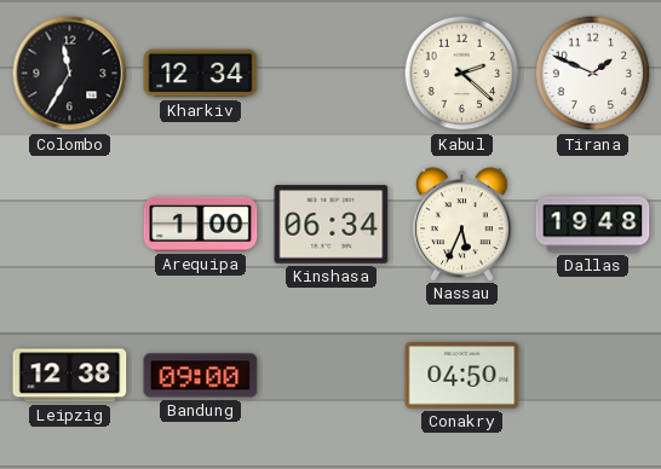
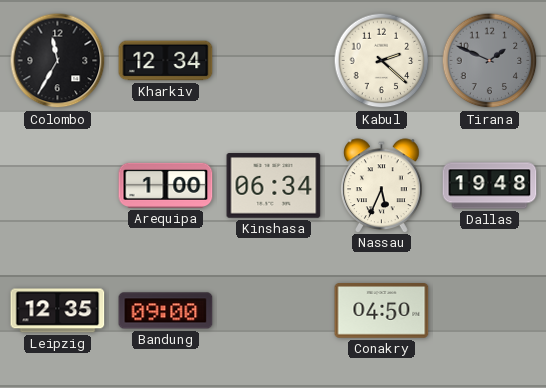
Tirana dial: white -> grey (490, 61)
Leipzig: 12:38 -> 12:35 (58, 311)
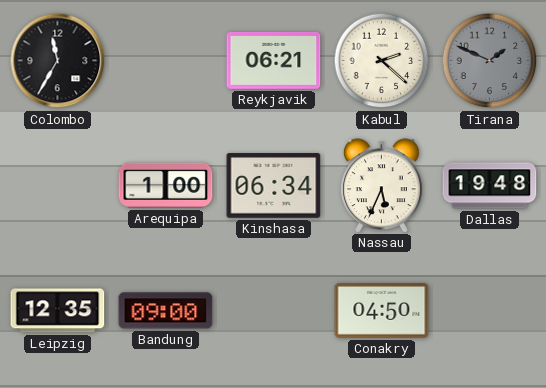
Kharkiv: 12:34 -> none (166, 61)
Reykjavik: none -> 06:21 (274, 60)
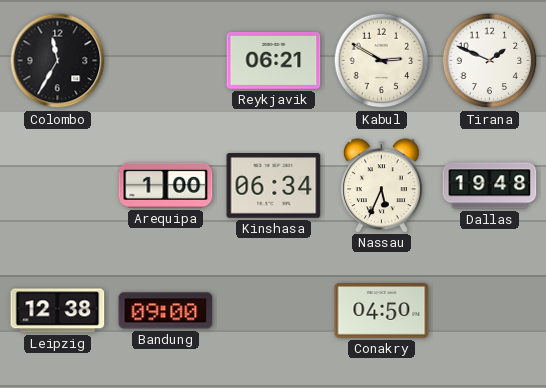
Kabul: 2:22 -> 2:50 (382, 61)
Tirana dial: grey -> white (490, 61)
Leipzig: 12:35 -> 12:38 (58, 311)
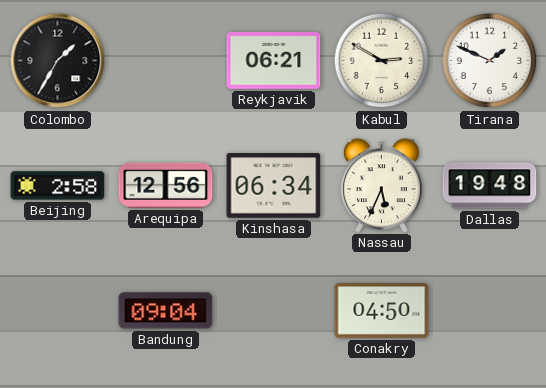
Colombo: 11:35 -> 1:35 (58, 61)
Beijing: none -> 2:58 (58, 186)
Arequipa: 1:00 -> 12:56 (166, 185)
Leipzig: 12:38 -> none (58, 311)
Bandung: 09:00 -> 09:04 (166, 311)
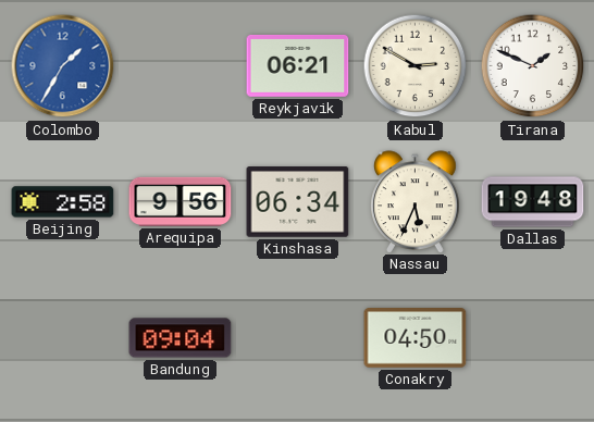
Colombo dial: black -> blue (63, 66)
Arequipa: 12:56 -> 9:56 (181, 201)
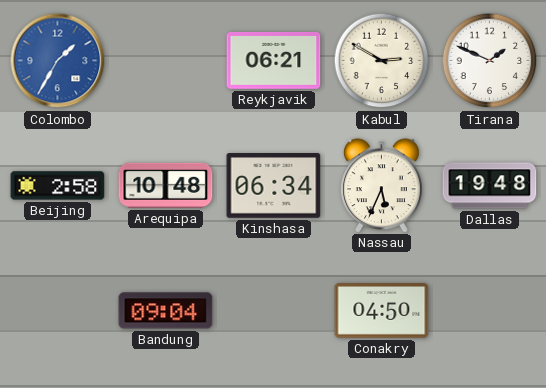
Arequipa: 9:56 -> 10:48 (166, 185)
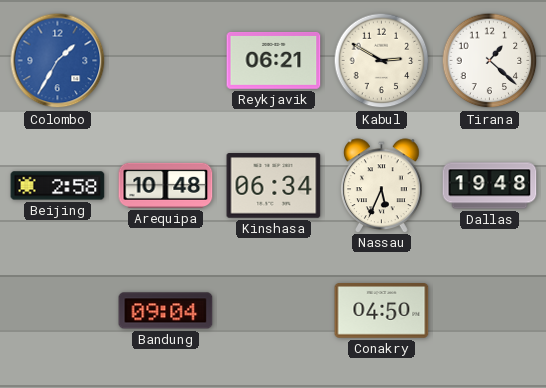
Tirana: 1:49 -> 1:22 (490, 61)
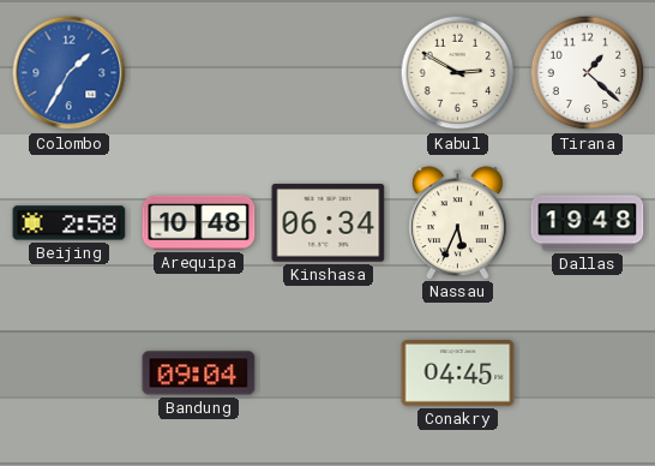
Reykjavik: 06:21 -> none (274, 60)
Conakry: 04:50 -> 04:45 (458, 374)
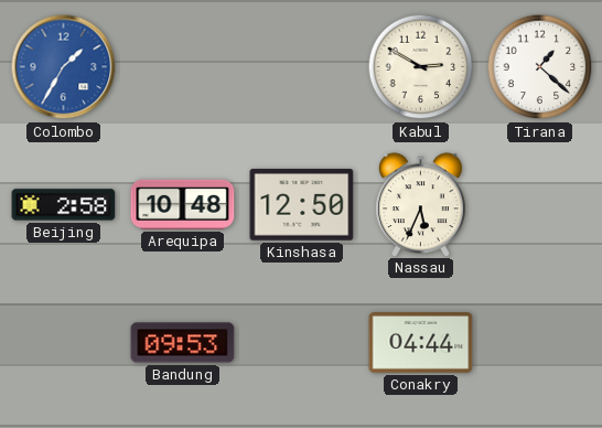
Kinshasa: 06:34 -> 12:50 (302, 205)
Dallas: 19:48 -> none (588, 223)
Bandung: 09:04 -> 09:53 (183, 343)
Conakry: 04:45 -> 04:44 (421, 343)
